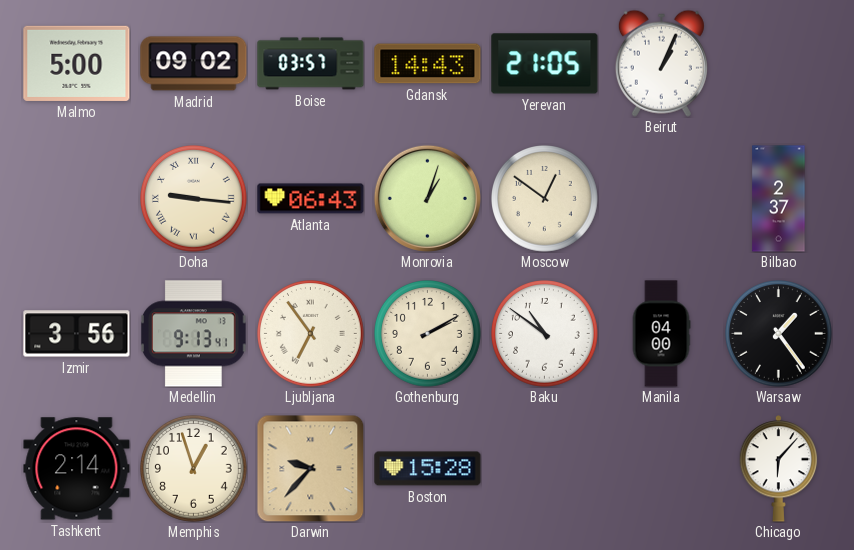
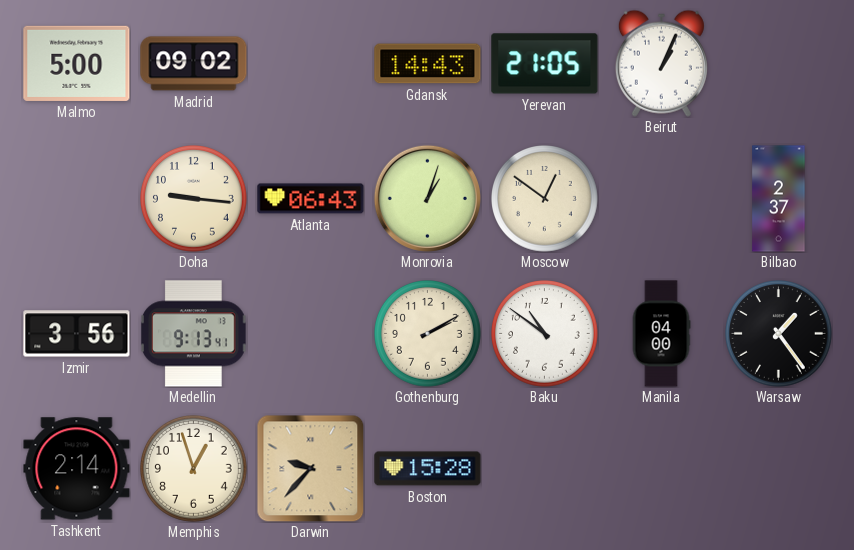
Boise: 03:57 -> none (311, 64)
Doha numerals: Roman -> Arabic (194, 199)
Ljubljana: 6:54 -> none (311, 334)
Chicago: 6:07 -> none (779, 469)
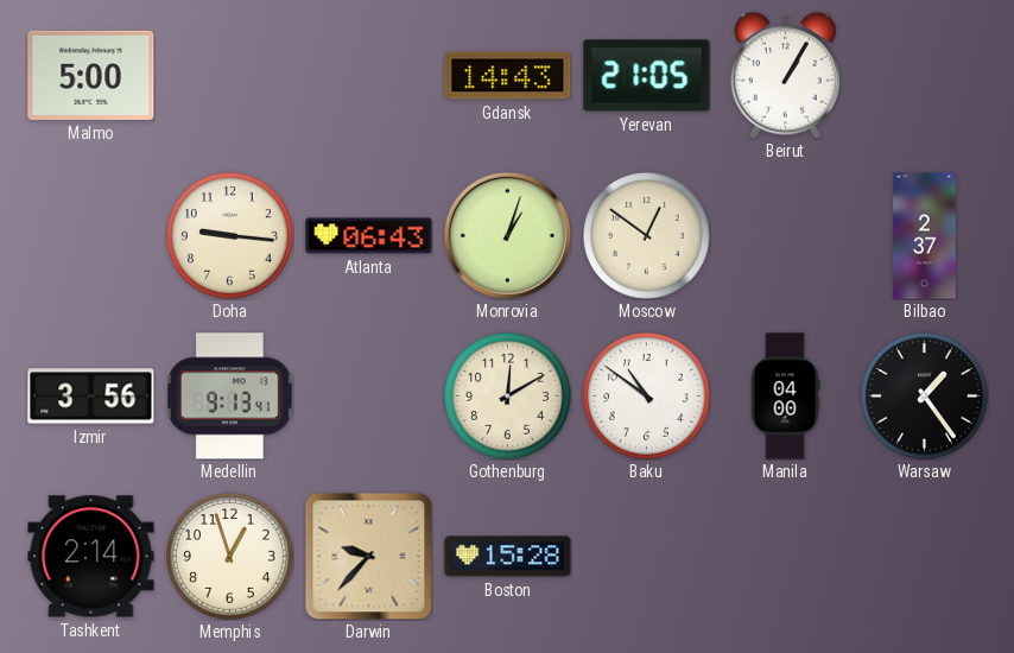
Madrid: 09:02 -> none (194, 64)
Beirut: 1:04 -> 1:05 (785, 75)
Gothenburg: 2:10 -> 12:10 (508, 397)
